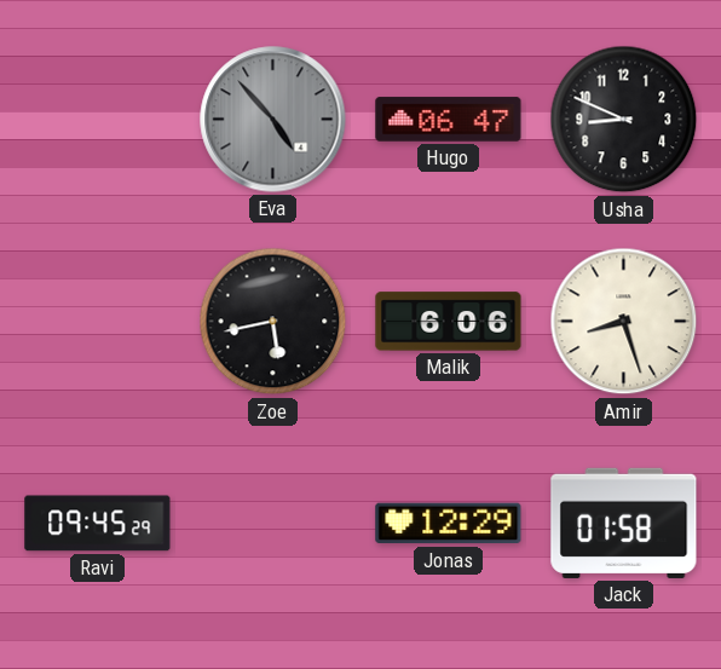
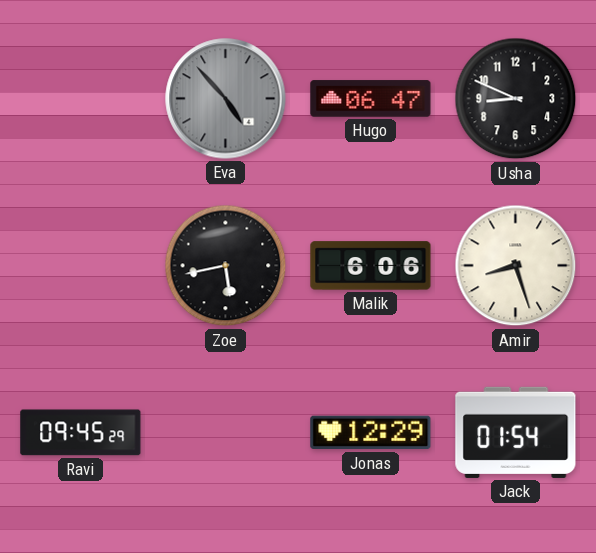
Jack: 01:58 -> 01:54 (516, 432)
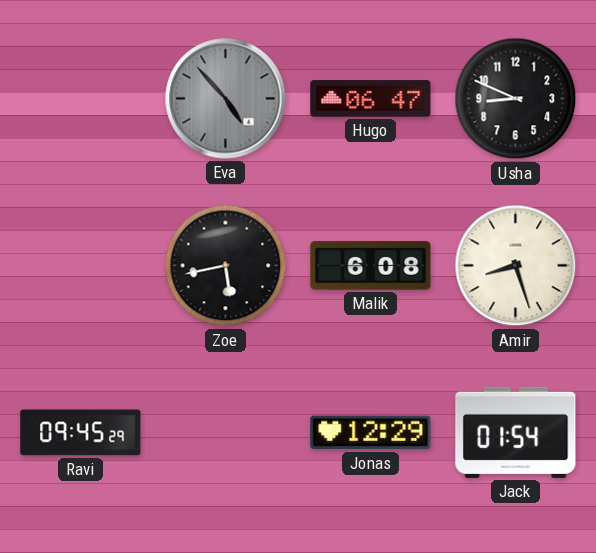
Malik: 6:06 -> 6:08 (371, 266)
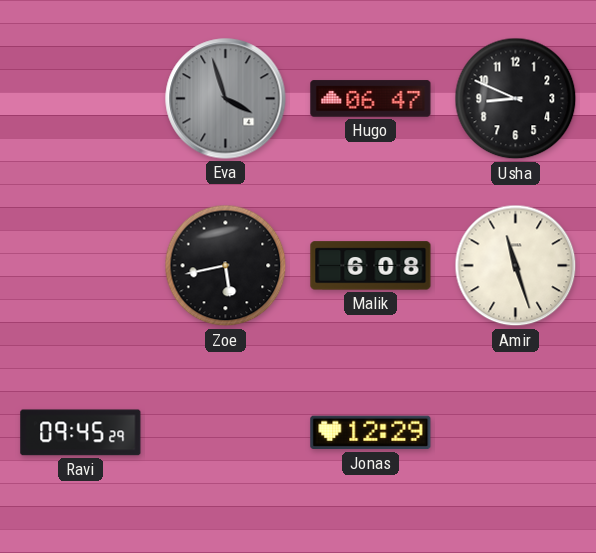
Eva: 4:53 -> 3:57 (226, 99)
Amir: 8:27 -> 11:27 (516, 266)
Jack: 01:54 -> none (516, 432)
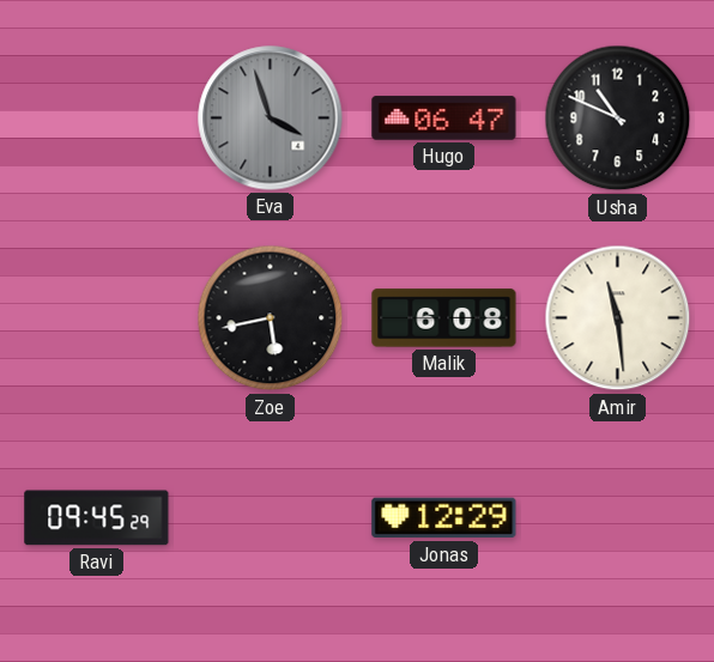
Usha: 8:49 -> 10:49 (618, 119)
Amir: 11:27 -> 11:29 (618, 318)
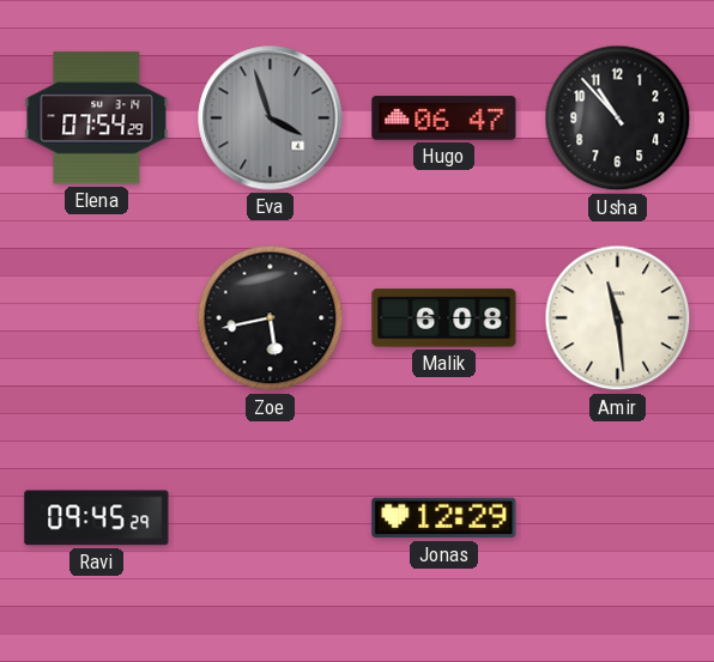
Elena: none -> 07:54 (97, 119)
Usha: 10:49 -> 10:53 (618, 119)
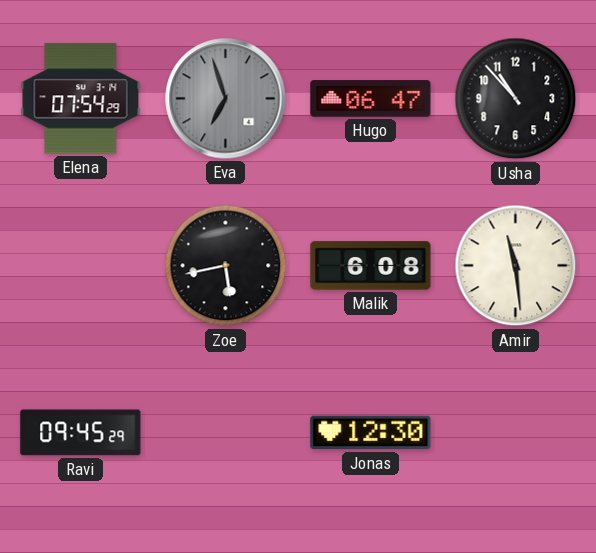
Eva: 3:57 -> 6:57 (226, 99)
Jonas: 12:29 -> 12:30 (371, 433)
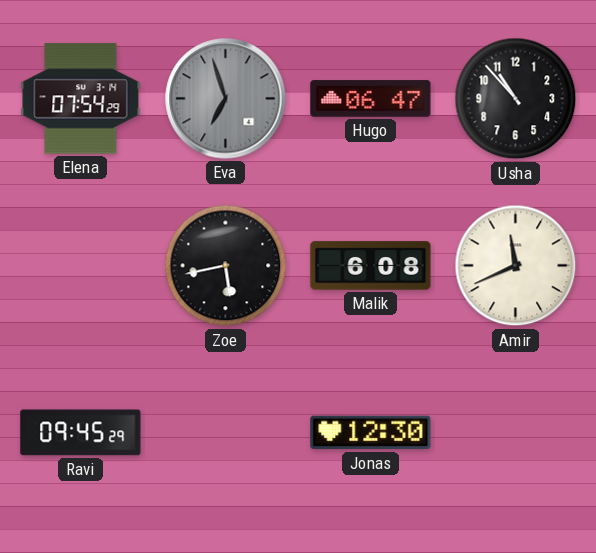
Amir: 11:29 -> 11:41 (516, 266)
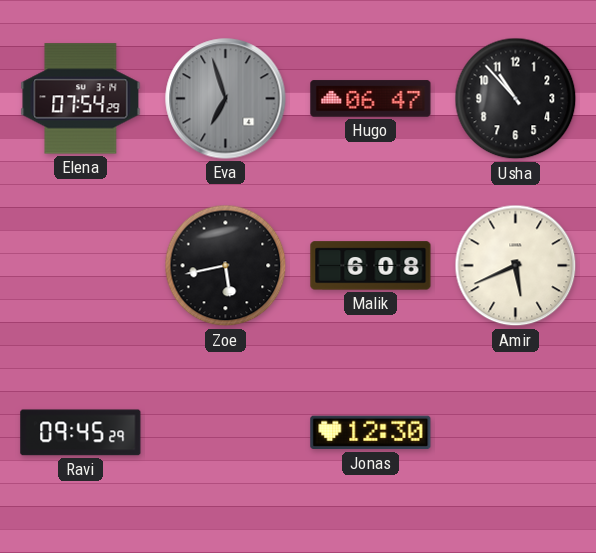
Amir: 11:41 -> 5:41 (516, 266)
